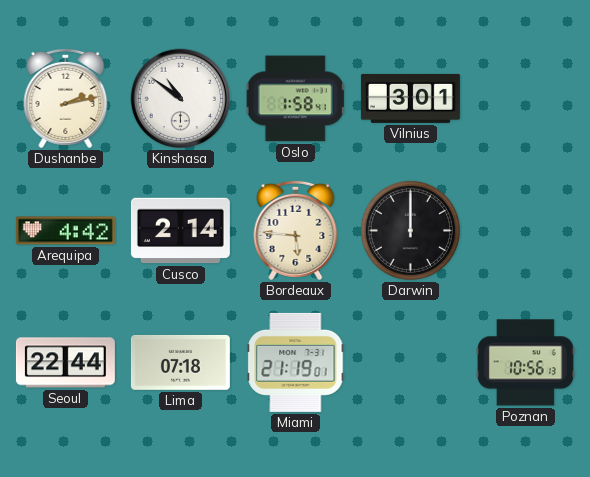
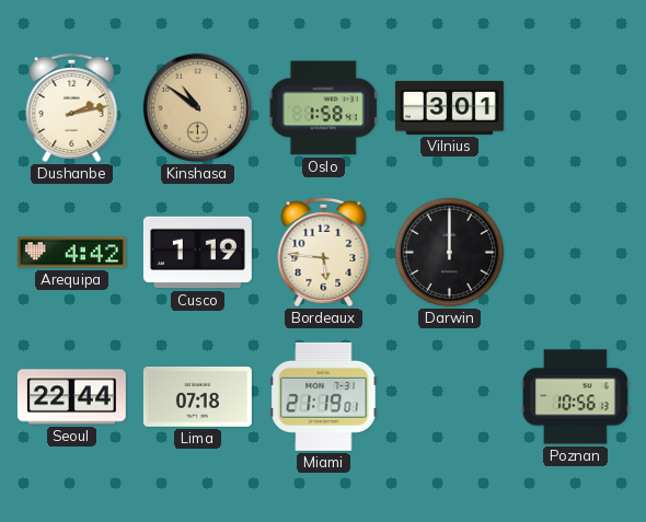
Kinshasa dial: white -> champagne (198, 108)
Cusco: 2:14 -> 1:19 (197, 253)
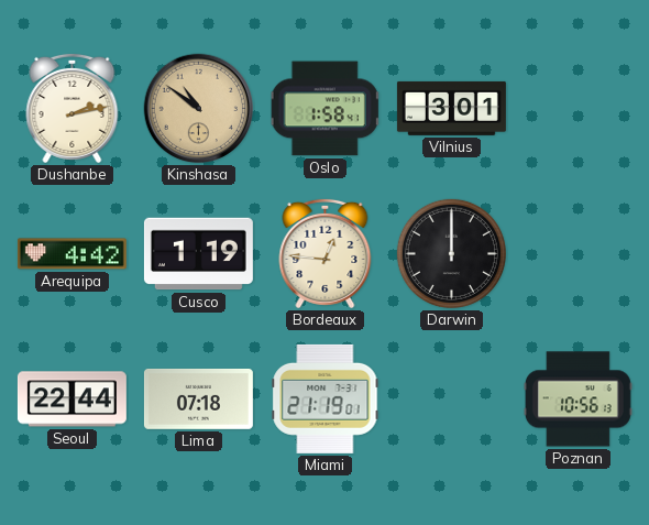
Bordeaux: 5:46 -> 12:46 (326, 253)
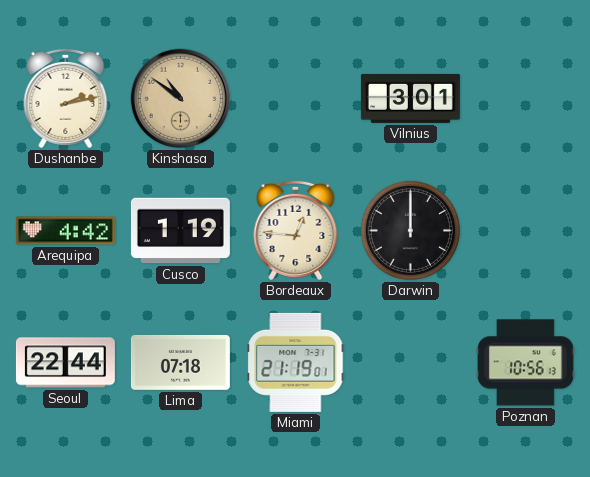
Oslo: 1:58 -> none (324, 109)
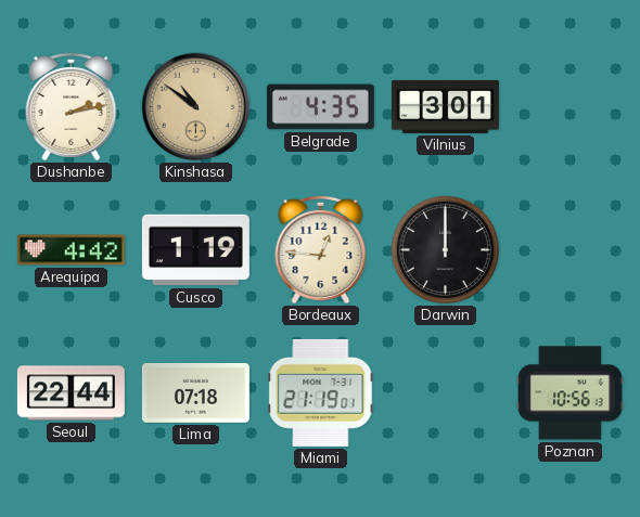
Belgrade: none -> 4:35 (320, 107)
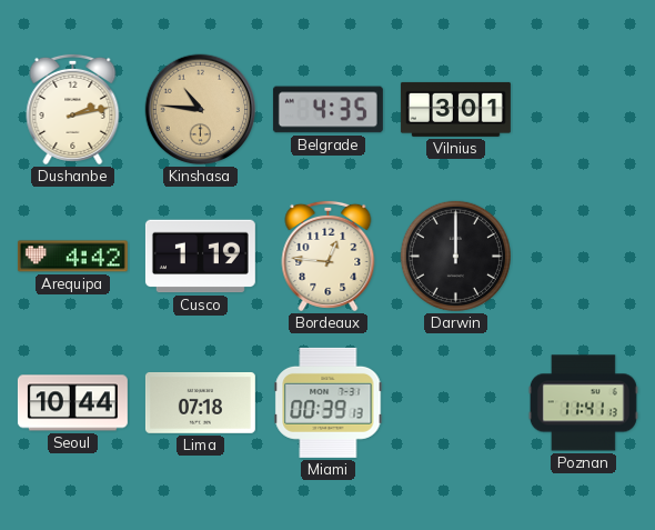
Kinshasa: 10:51 -> 10:46 (201, 110)
Seoul: 22:44 -> 10:44 (72, 403)
Miami: 21:19 -> 00:39 (329, 402)
Poznan: 10:56 -> 11:41 (583, 403)
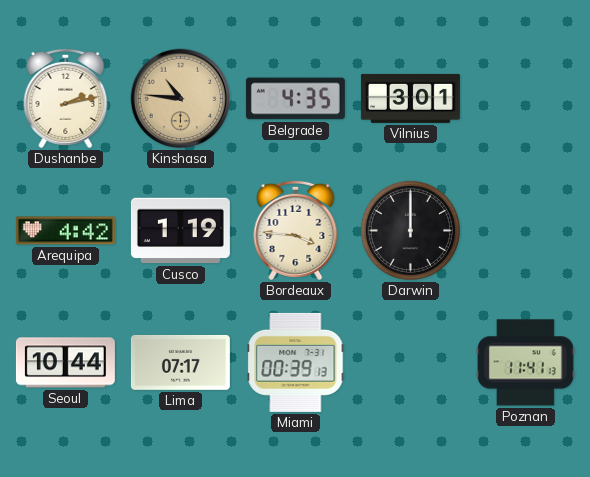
Bordeaux: 12:46 -> 3:46 (296, 230)
Lima: 07:18 -> 07:17 (180, 362)
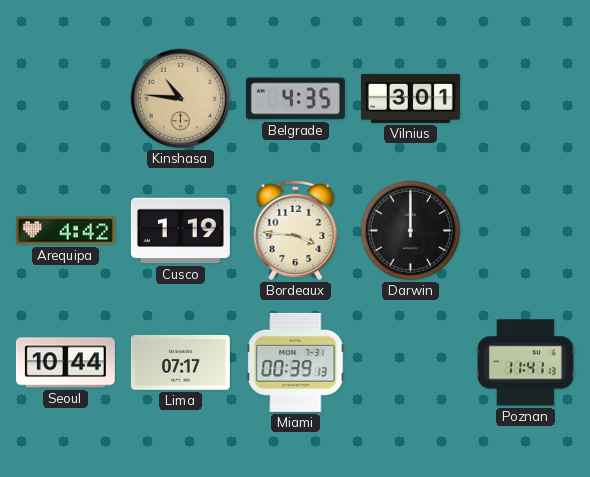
Dushanbe: 2:13 -> none (66, 98)
